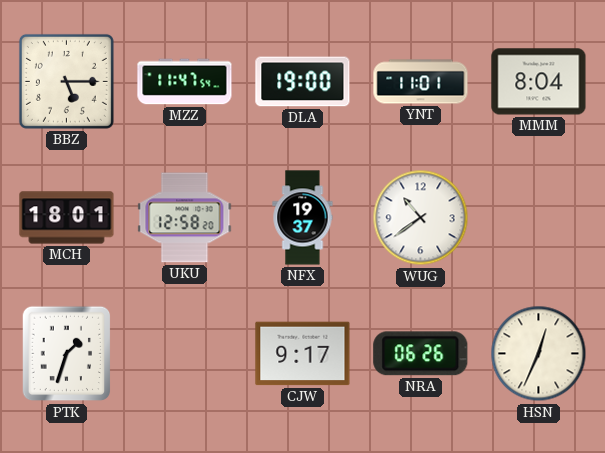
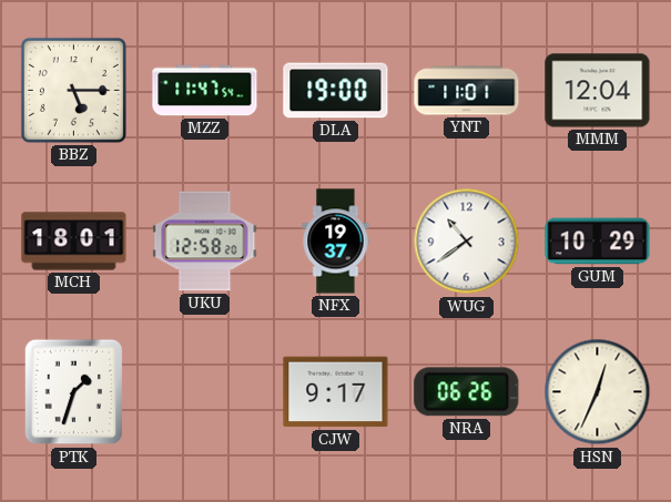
MMM: 8:04 -> 12:04 (598, 91)
GUM: none -> 10:29 (598, 242)
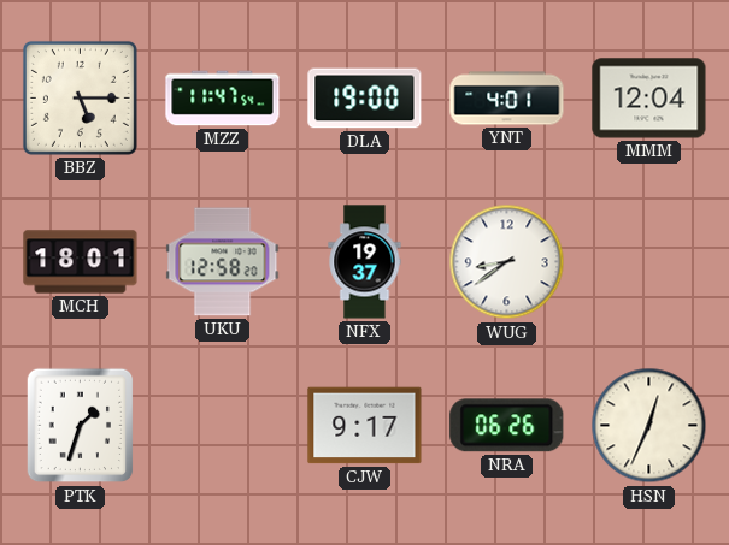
YNT: 11:01 -> 4:01 (507, 99)
WUG: 10:39 -> 8:39 (507, 262)
GUM: 10:29 -> none (598, 242)
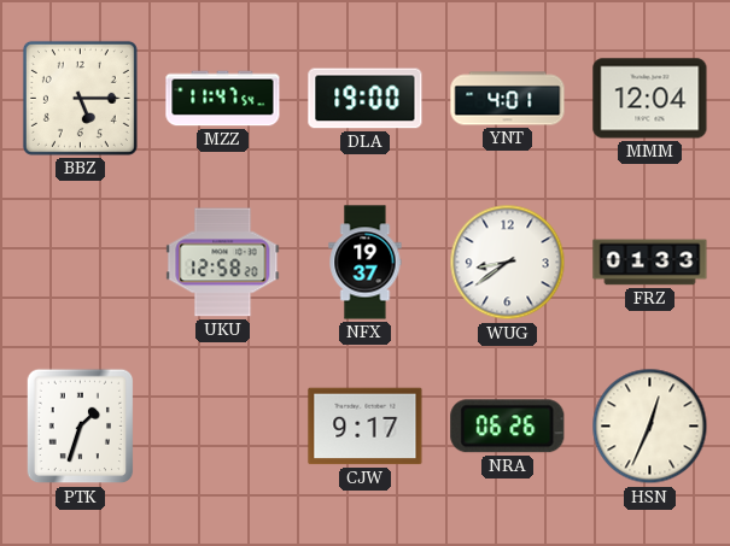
MCH: 18:01 -> none (81, 262)
FRZ: none -> 01:33 (650, 263)
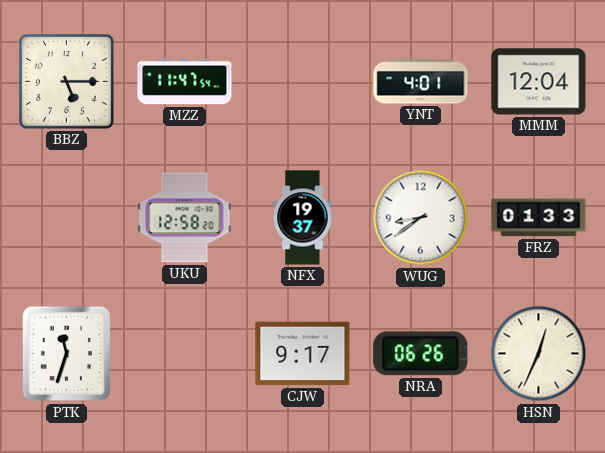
DLA: 19:00 -> none (366, 99)
PTK: 1:33 -> 11:33 (67, 354)
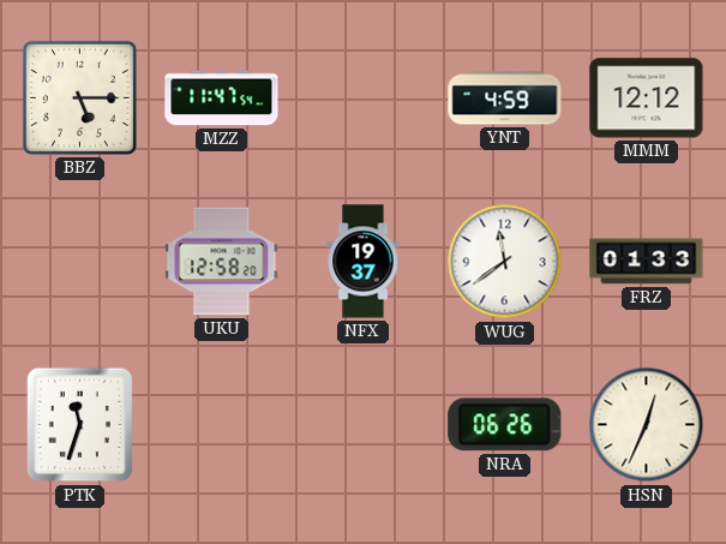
YNT: 4:01 -> 4:59 (505, 98)
MMM: 12:04 -> 12:12 (647, 98)
WUG: 8:39 -> 11:39 (505, 262)
CJW: 9:17 -> none (303, 354)
